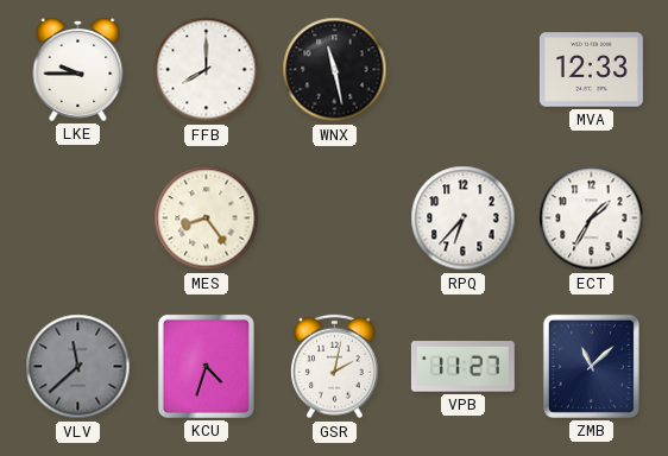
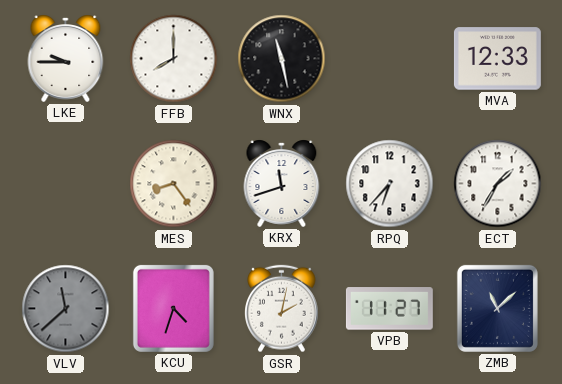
KRX: none -> 11:42 (282, 183)
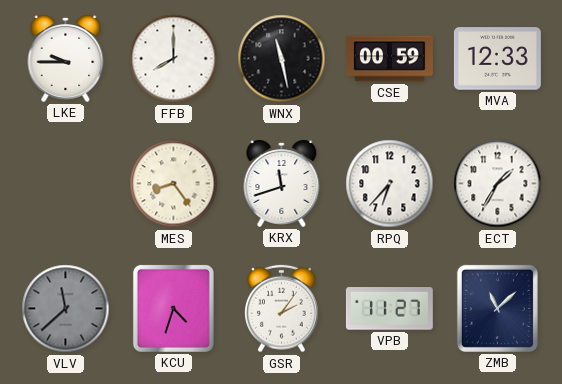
CSE: none -> 00:59 (389, 59)
GSR: 2:02 -> 2:06 (282, 309)
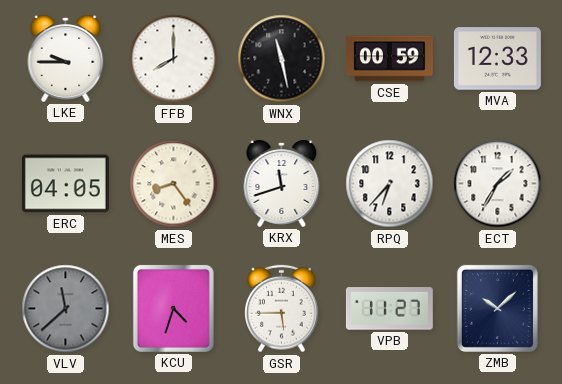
ERC: none -> 04:05 (65, 184)
GSR: 2:06 -> 5:45 (282, 309)
ZMB: 11:08 -> 10:08 (497, 308)
